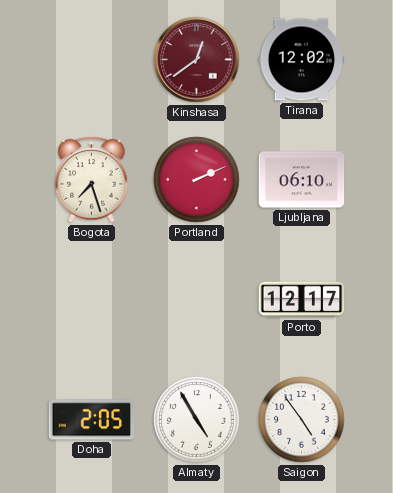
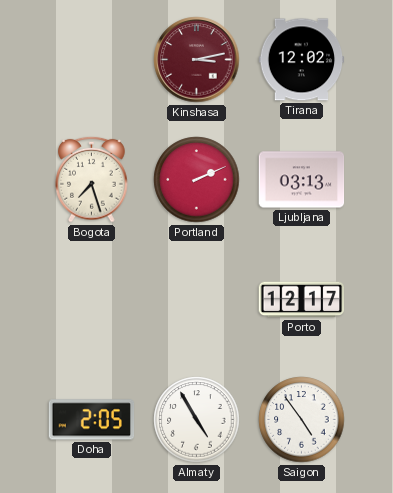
Kinshasa: 12:39 -> 3:13 (197, 60)
Ljubljana: 06:10 -> 03:13 (302, 180)
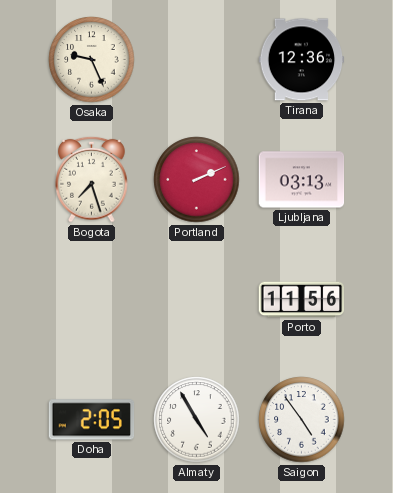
Osaka: none -> 9:26 (92, 60)
Kinshasa: 3:13 -> none (197, 60)
Tirana: 12:02 -> 12:36 (302, 60)
Porto: 12:17 -> 11:56 (302, 300)
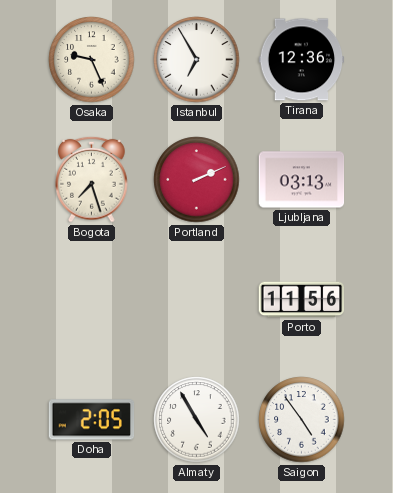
Istanbul: none -> 6:55 (197, 60)
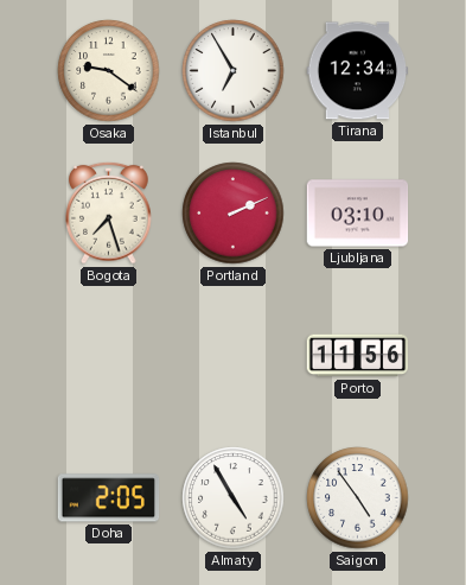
Osaka: 9:26 -> 9:21 (109, 71)
Tirana: 12:36 -> 12:34 (358, 71)
Ljubljana: 03:13 -> 03:10 (358, 214)
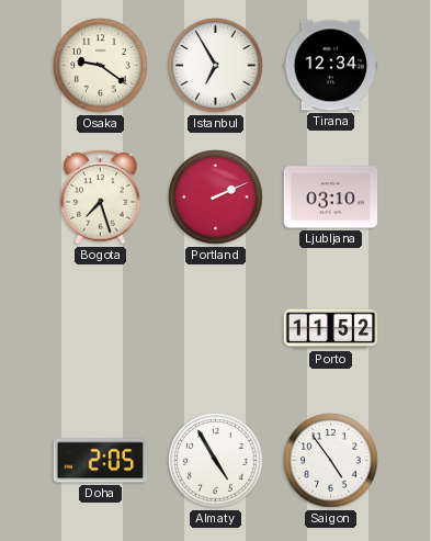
Porto: 11:56 -> 11:52 (331, 329)
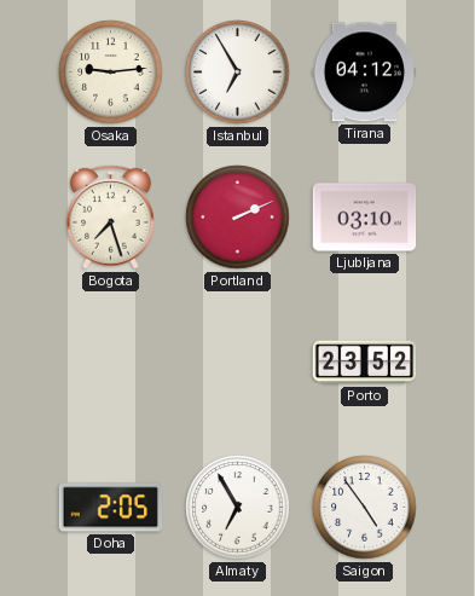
Osaka: 9:21 -> 9:14 (111, 73)
Tirana: 12:34 -> 04:12 (365, 73)
Porto: 11:52 -> 23:52 (365, 363)
Almaty: 4:55 -> 6:55 (238, 508)
